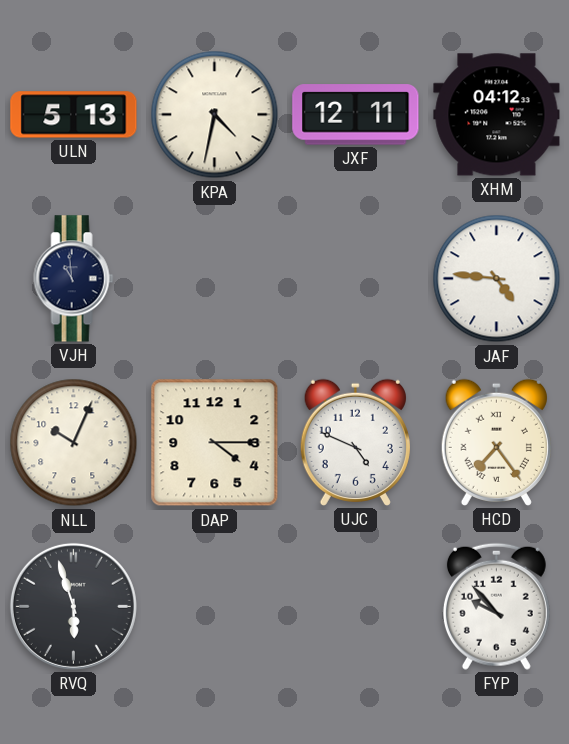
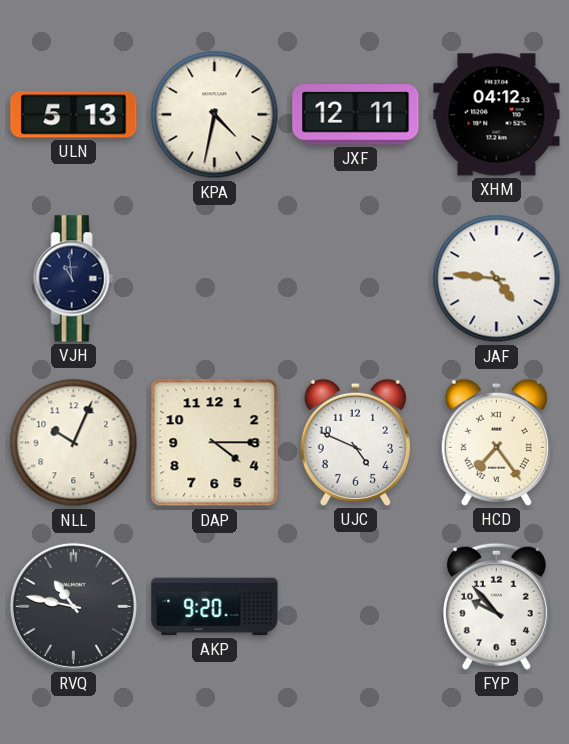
RVQ: 5:57 -> 10:47 (73, 606)
AKP: none -> 9:20 (215, 607)
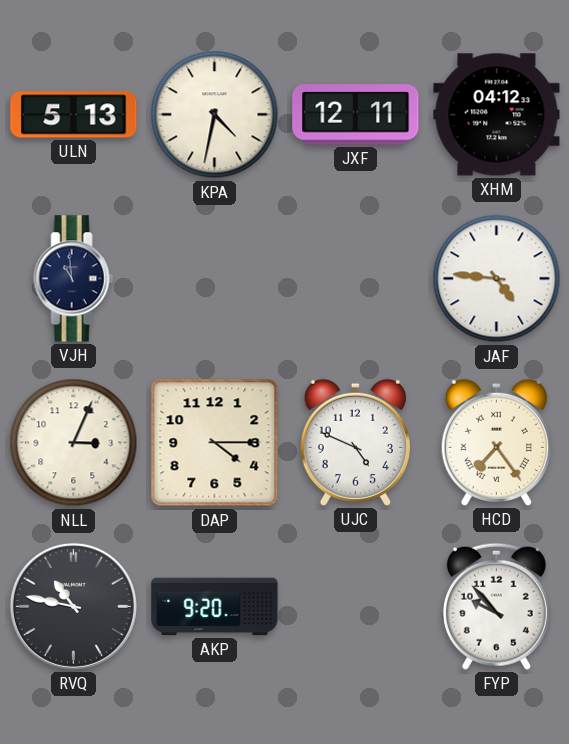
NLL: 10:04 -> 3:04 (74, 443)
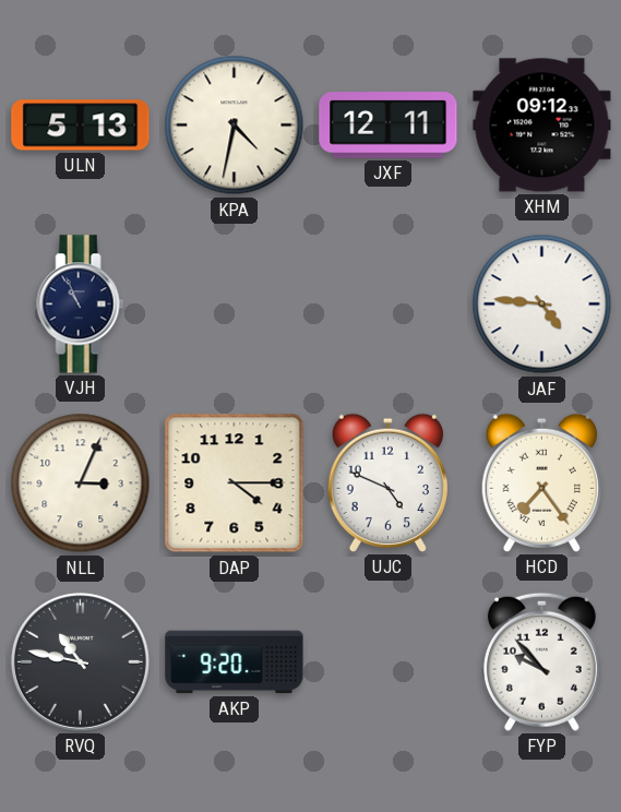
XHM: 04:12 -> 09:12 (542, 126)
VJH: 10:59 -> 10:56 (81, 304)
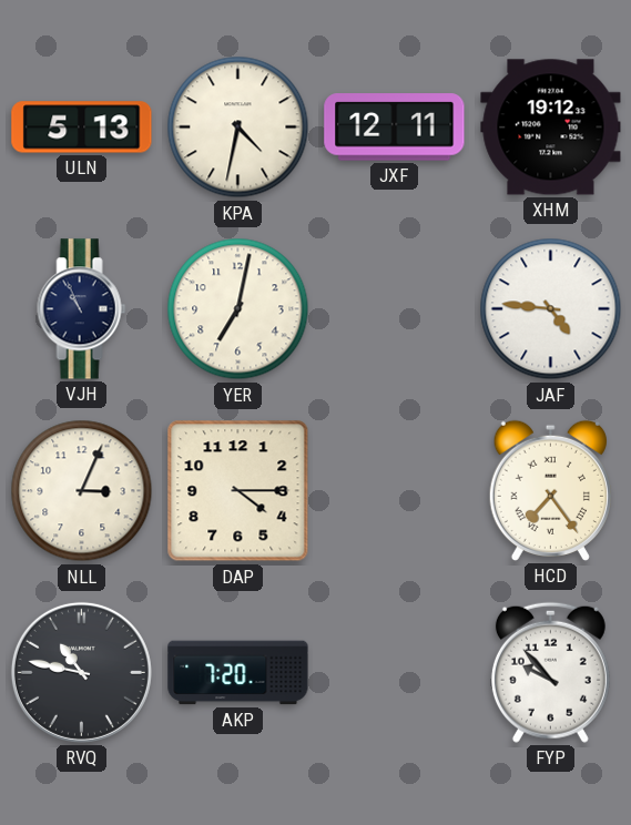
XHM: 09:12 -> 19:12 (551, 128)
YER: none -> 7:02 (238, 309)
UJC: 4:49 -> none (387, 482)
AKP: 9:20 -> 7:20 (238, 673)
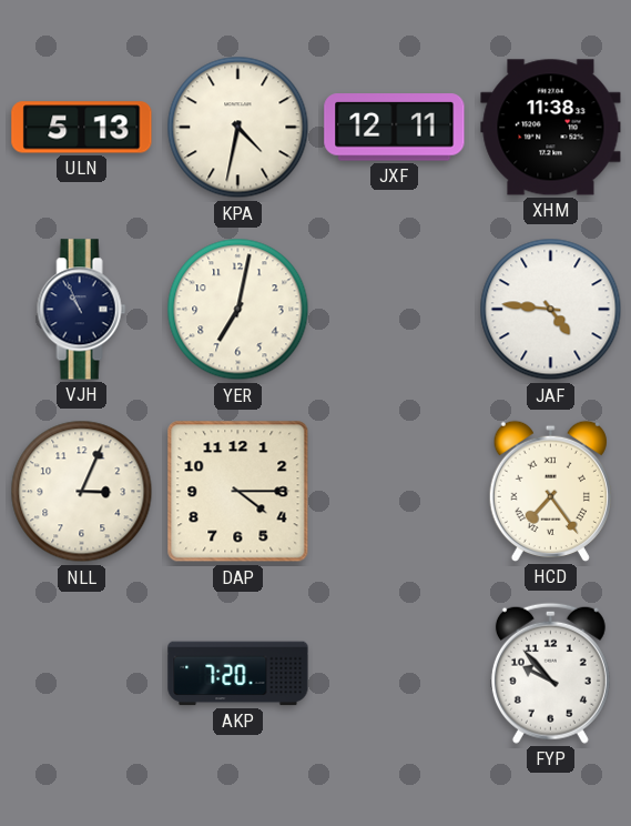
XHM: 19:12 -> 11:38 (551, 128)
RVQ: 10:47 -> none (81, 672)
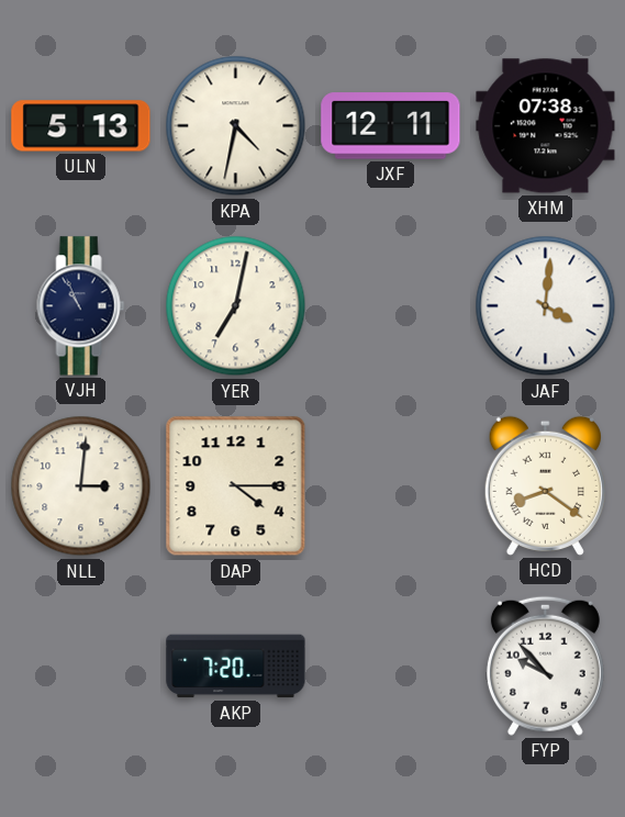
XHM: 11:38 -> 07:38 (546, 126)
JAF: 4:46 -> 4:01 (546, 306)
NLL: 3:04 -> 3:01 (81, 486)
HCD: 7:24 -> 8:21 (545, 485)
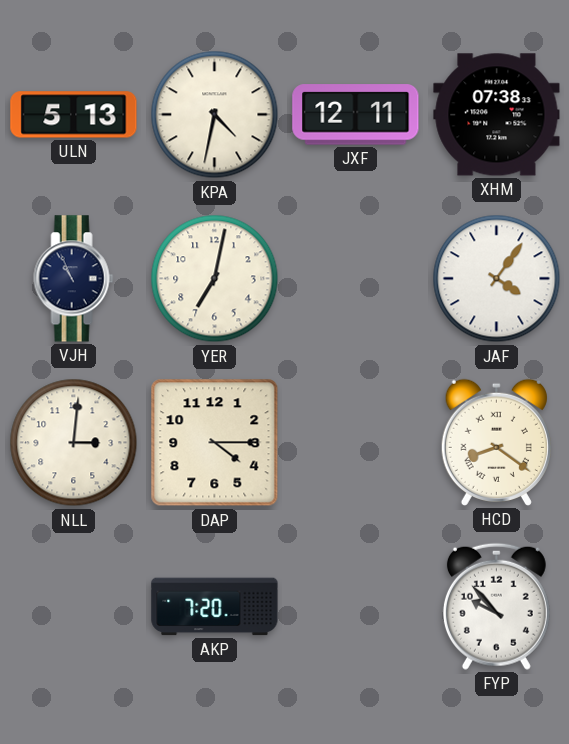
JAF: 4:01 -> 4:06 (497, 279)
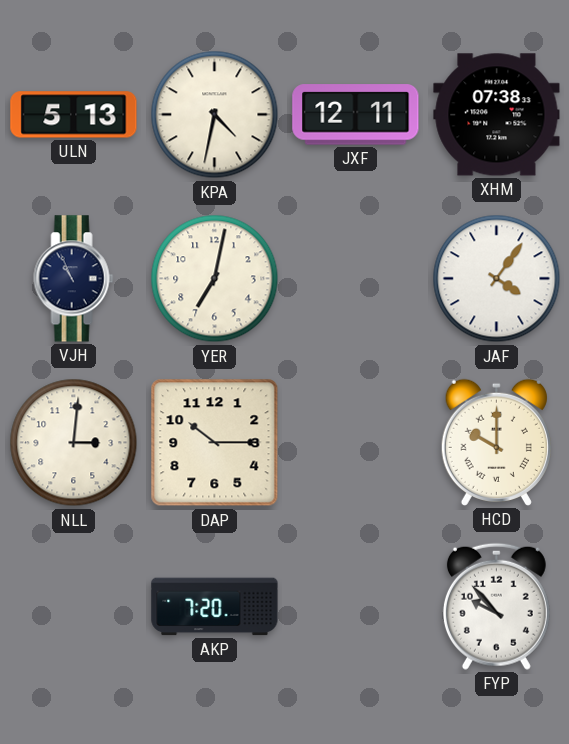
DAP: 4:15 -> 10:15 (215, 443)
HCD: 8:21 -> 10:00 (496, 442)
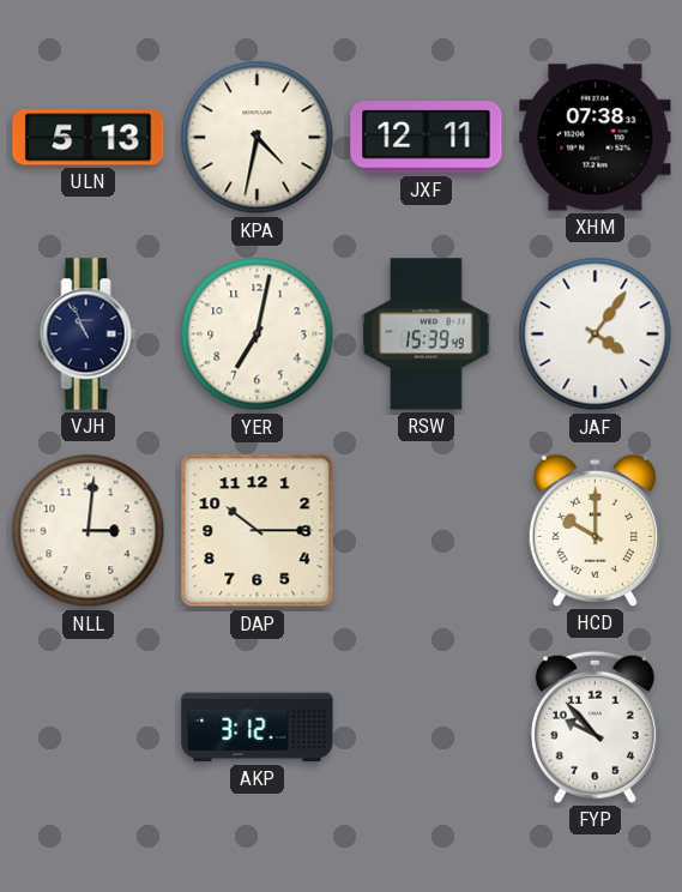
RSW: none -> 15:39 (427, 334)
AKP: 7:20 -> 3:12 (258, 728)
